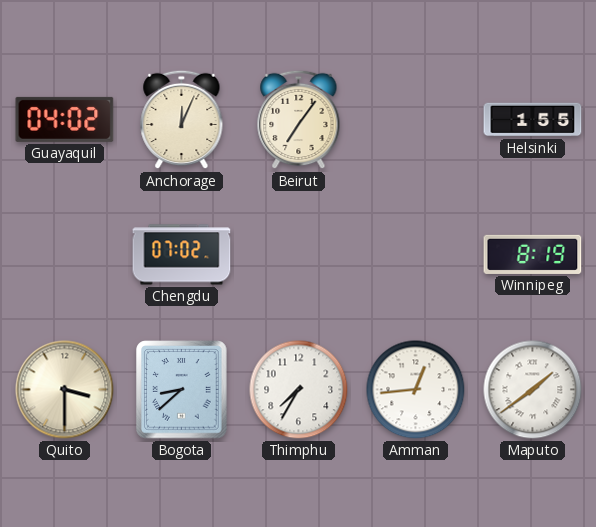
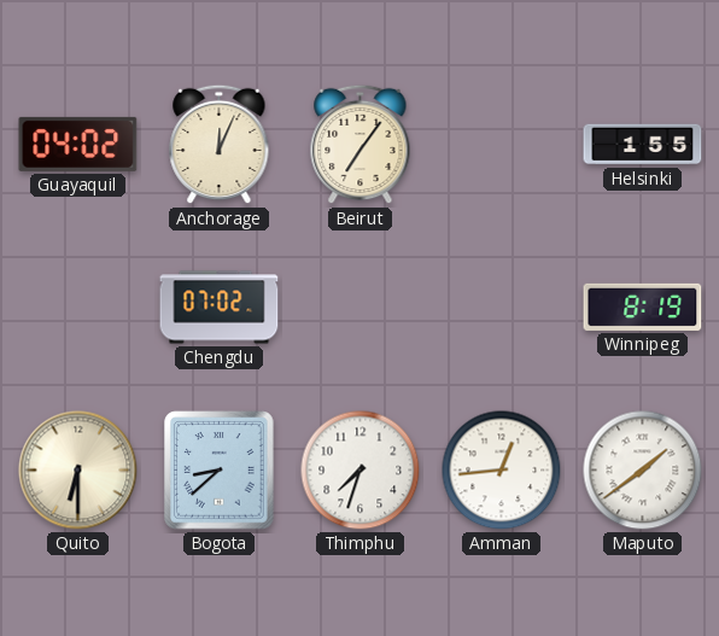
Quito: 3:30 -> 6:30 (78, 471)
Thimphu: 7:35 -> 7:33 (361, 471)
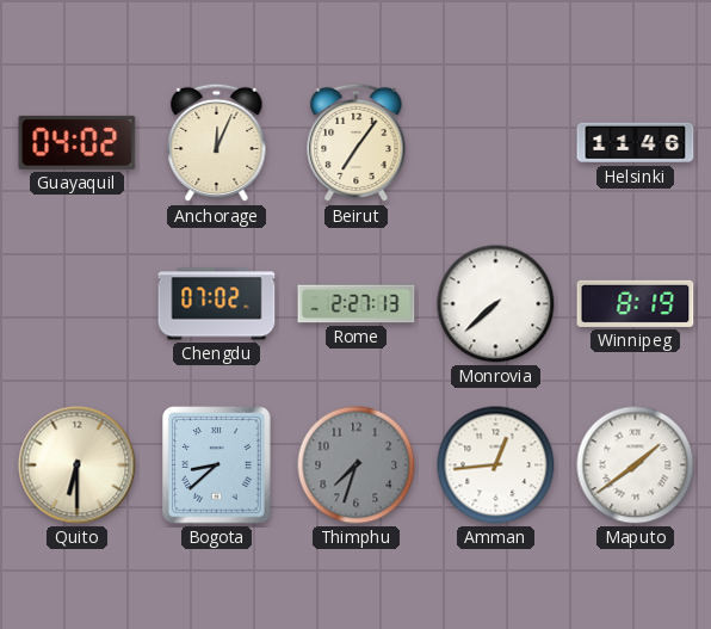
Helsinki: 1:55 -> 11:46 (636, 143)
Rome: none -> 2:27 (357, 304)
Monrovia: none -> 7:38 (496, 304)
Thimphu dial: white -> grey (357, 465)
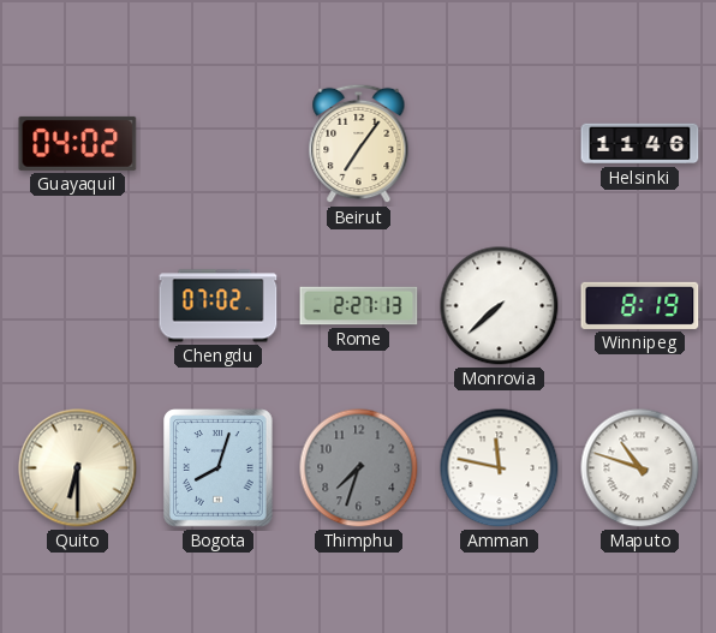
Anchorage: 12:04 -> none (217, 143)
Bogota: 8:38 -> 8:03 (219, 468)
Amman: 12:44 -> 11:47 (500, 468)
Maputo: 1:39 -> 10:48 (640, 468)
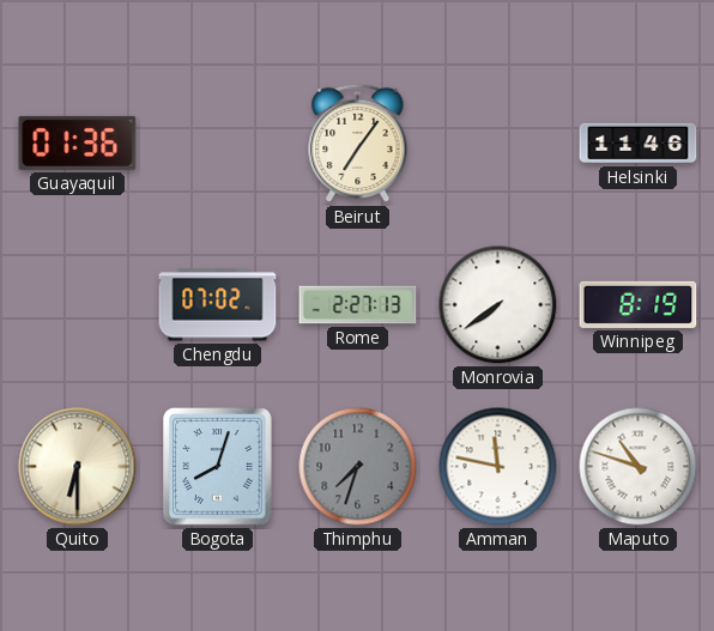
Guayaquil: 04:02 -> 01:36 (78, 142)
Monrovia: 7:38 -> 7:39 (498, 305)
